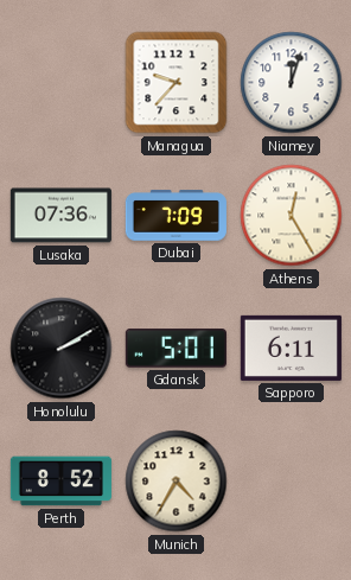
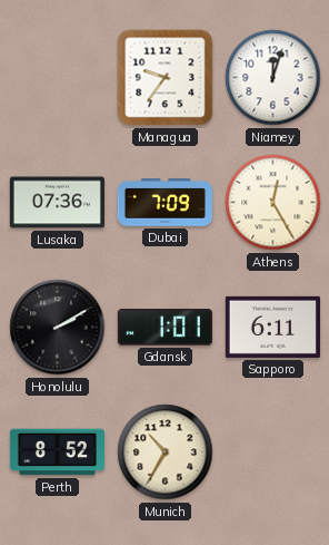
Managua: 9:37 -> 9:36 (166, 78)
Gdansk: 5:01 -> 1:01 (164, 328)
Munich: 4:35 -> 10:35 (166, 452)
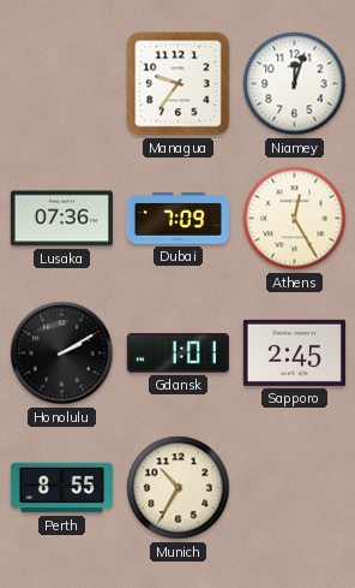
Sapporo: 6:11 -> 2:45 (294, 352)
Perth: 8:52 -> 8:55 (61, 488)
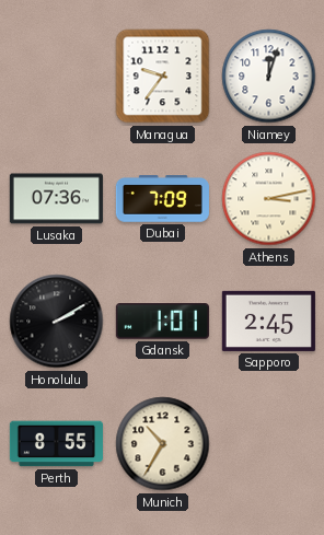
Athens: 12:25 -> 3:13 (269, 199)
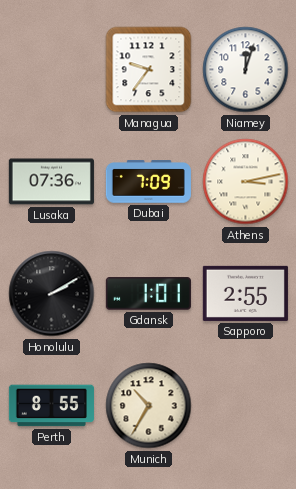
Sapporo: 2:45 -> 2:55 (245, 293)
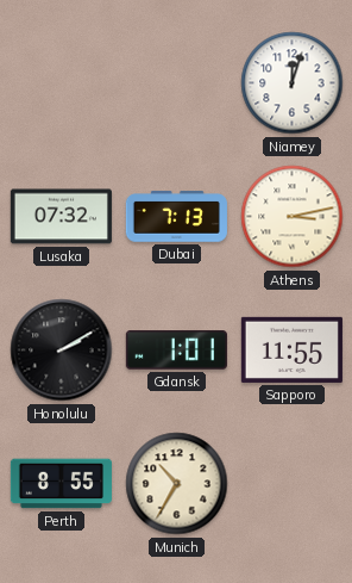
Managua: 9:36 -> none (149, 70)
Lusaka: 07:36 -> 07:32 (61, 217)
Dubai: 7:09 -> 7:13 (176, 217)
Sapporo: 2:55 -> 11:55 (291, 349)
